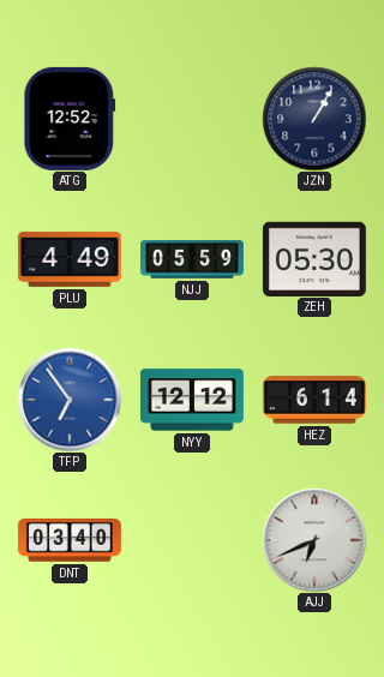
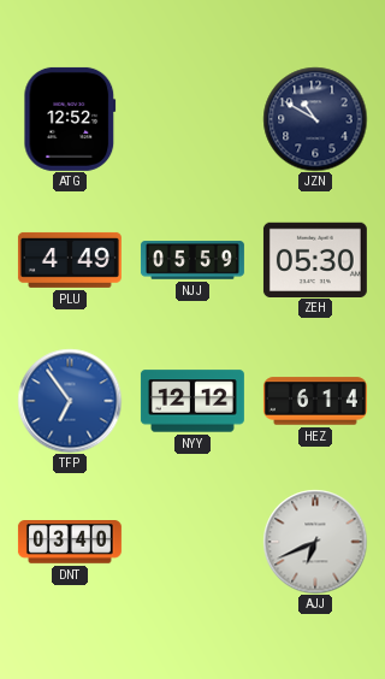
JZN: 1:05 -> 10:50 (315, 119)
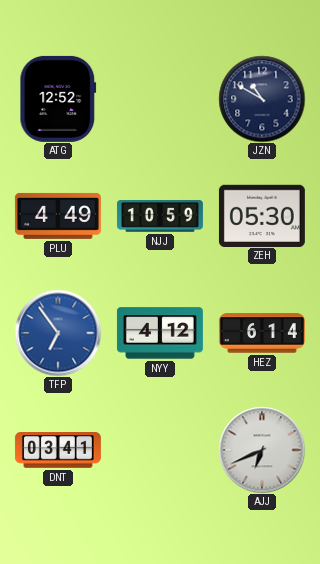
NJJ: 05:59 -> 10:59 (160, 216)
NYY: 12:12 -> 4:12 (160, 333)
DNT: 03:40 -> 03:41 (58, 451)
